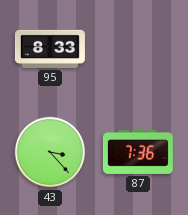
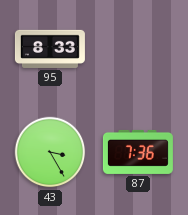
43: 3:23 -> 3:25 (50, 152)
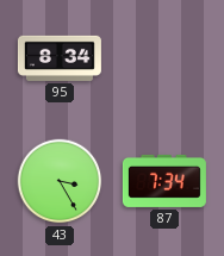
95: 8:33 -> 8:34 (60, 58)
87: 7:36 -> 7:34 (164, 181)
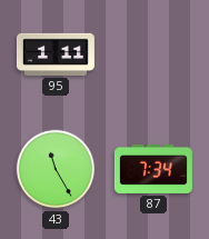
95: 8:34 -> 1:11 (56, 54)
43: 3:25 -> 11:25 (56, 169)
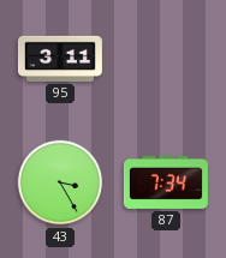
95: 1:11 -> 3:11 (60, 59)
43: 11:25 -> 3:25 (60, 182)
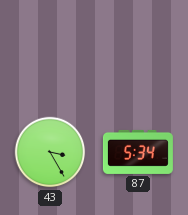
95: 3:11 -> none (60, 59)
87: 7:34 -> 5:34 (138, 152)
